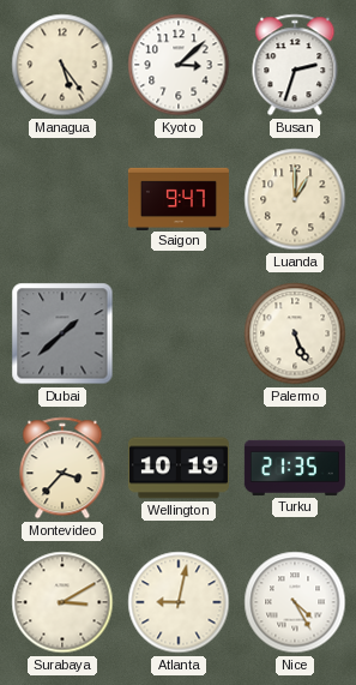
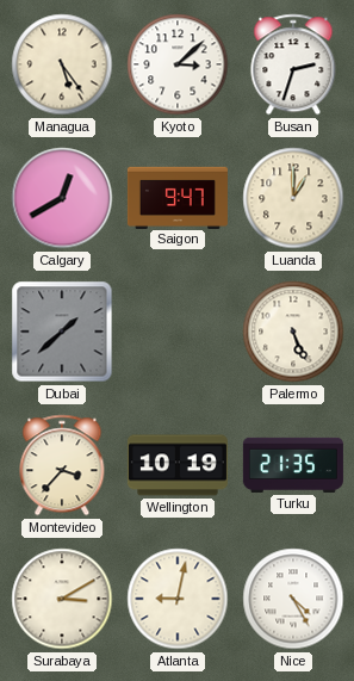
Calgary: none -> 12:40 (62, 198)
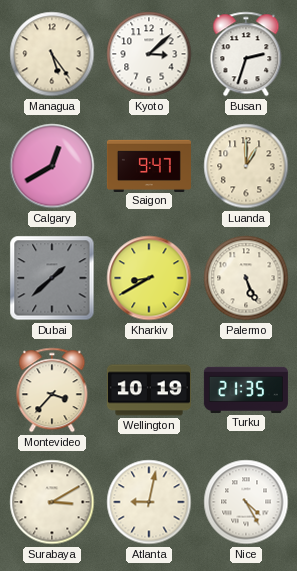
Kharkiv: none -> 8:40 (149, 278)
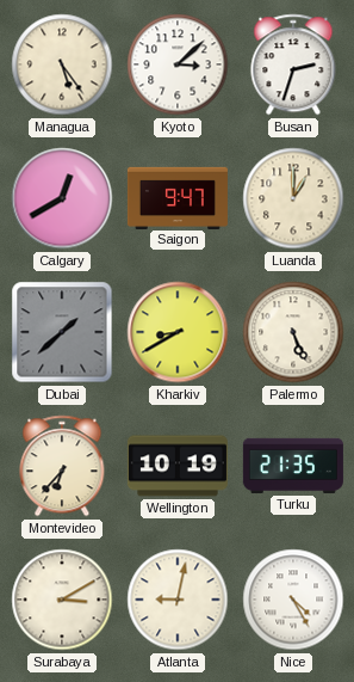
Montevideo: 3:37 -> 6:37 (62, 466)
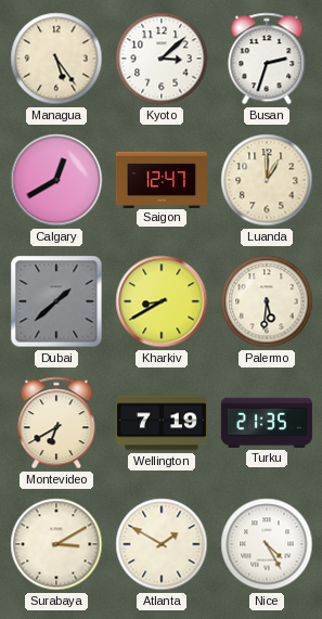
Saigon: 9:47 -> 12:47 (162, 179)
Palermo: 5:26 -> 5:31 (267, 301)
Montevideo: 6:37 -> 6:40 (56, 423)
Wellington: 10:19 -> 7:19 (162, 423)
Atlanta: 9:02 -> 1:50 (162, 544)
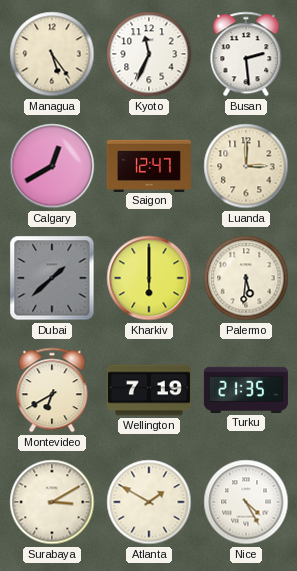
Kyoto: 3:08 -> 11:34 (149, 54)
Busan: 2:33 -> 2:29 (246, 54)
Luanda: 1:00 -> 3:00 (246, 166)
Kharkiv: 8:40 -> 6:00 (149, 278)
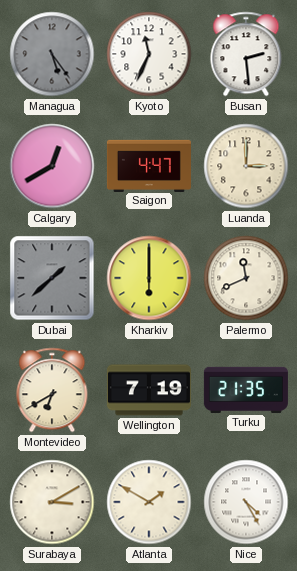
Managua dial: cream -> grey (52, 54)
Saigon: 12:47 -> 4:47 (149, 165)
Palermo: 5:31 -> 11:41 (246, 278)
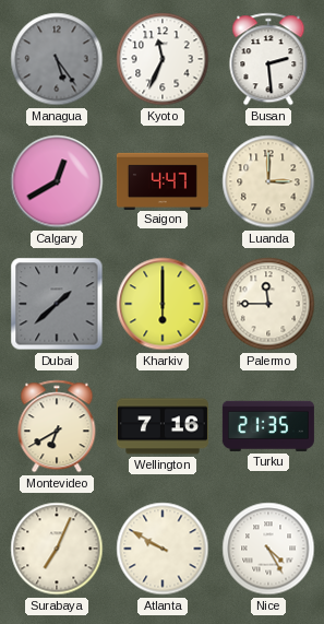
Palermo: 11:41 -> 11:45 (268, 304)
Wellington: 7:19 -> 7:16 (163, 426)
Surabaya: 3:10 -> 7:04 (57, 549)
Atlanta: 1:50 -> 9:50 (163, 549)
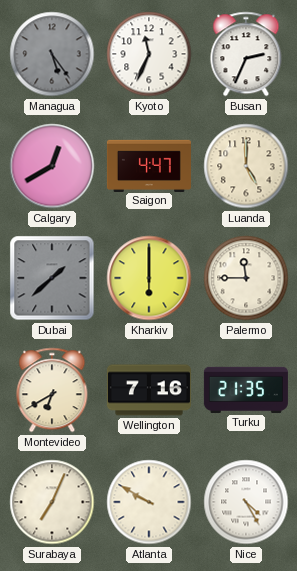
Busan: 2:29 -> 2:34 (246, 54)
Luanda: 3:00 -> 5:00 (246, 166)
